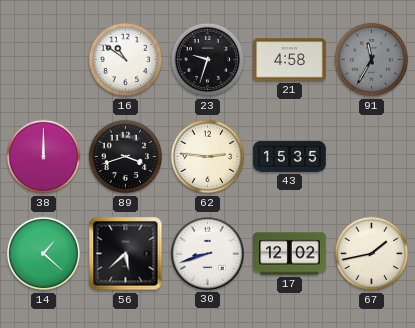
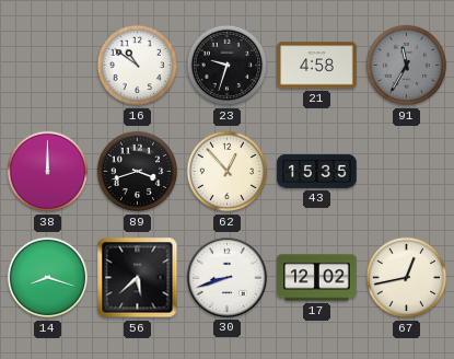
62: 2:46 -> 12:53 (228, 172)
14: 1:22 -> 8:18 (48, 278)
67: 1:43 -> 12:43 (407, 278)
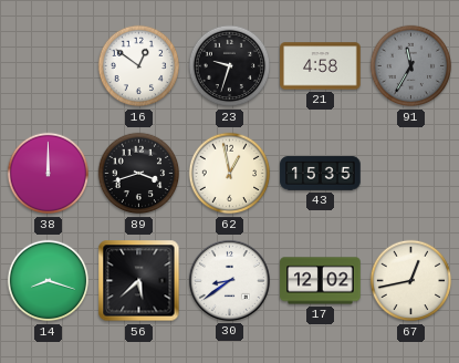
16: 10:51 -> 12:51 (139, 66)
62: 12:53 -> 12:58 (230, 174)
30: 8:42 -> 8:39 (229, 280)
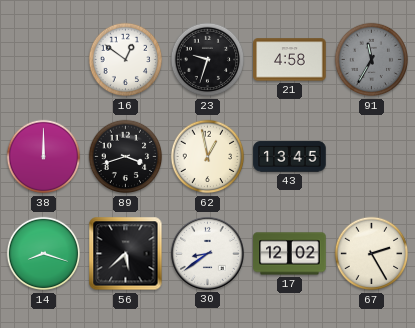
43: 15:35 -> 13:45 (290, 157)
67: 12:43 -> 2:25 (372, 254)
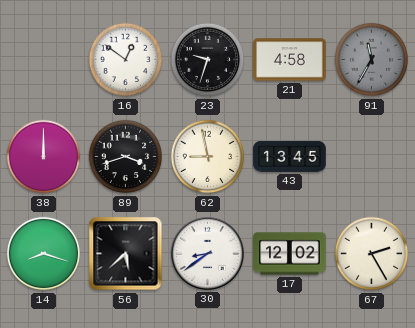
62: 12:58 -> 8:58 (208, 157)
